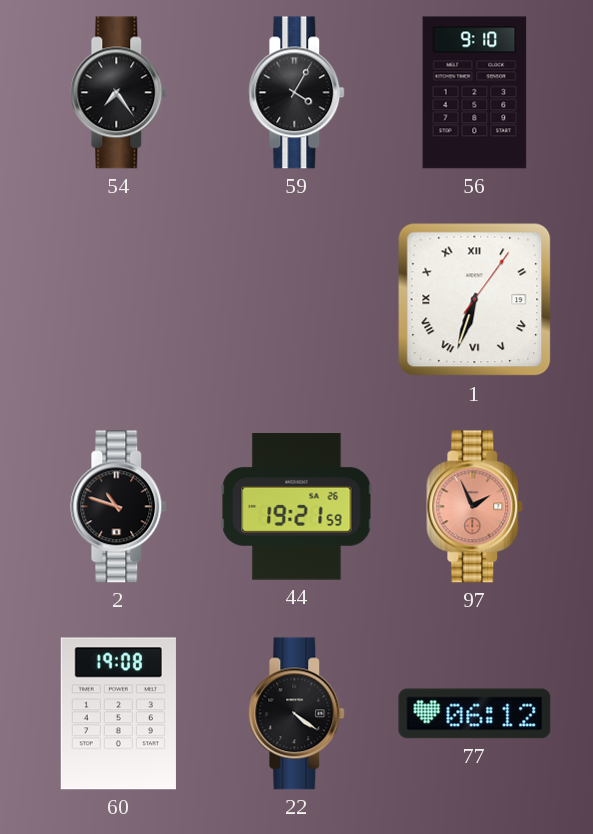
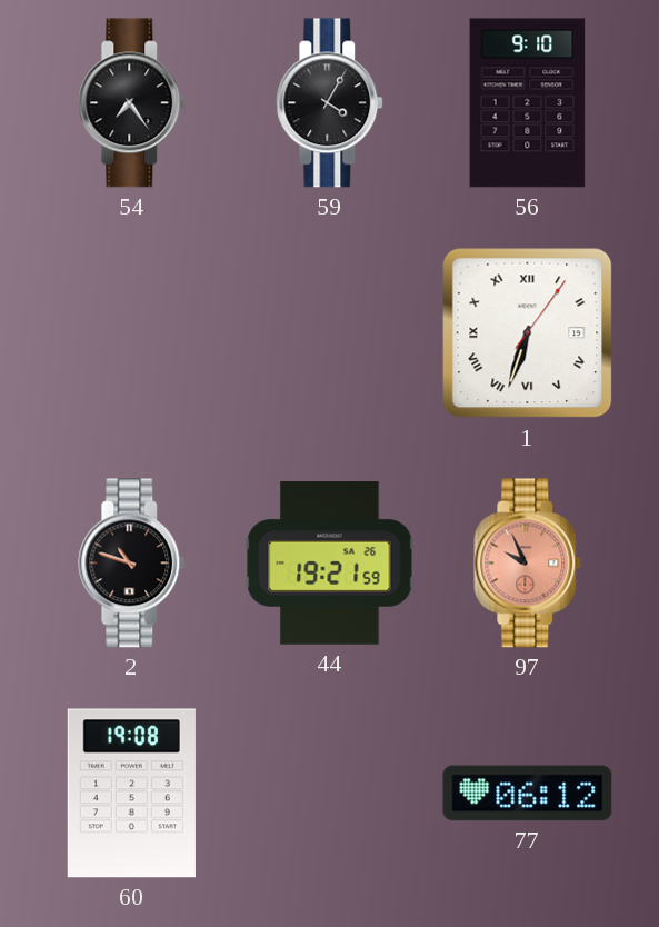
97: 1:56 -> 9:56 (528, 564)
22: 4:21 -> none (297, 714)
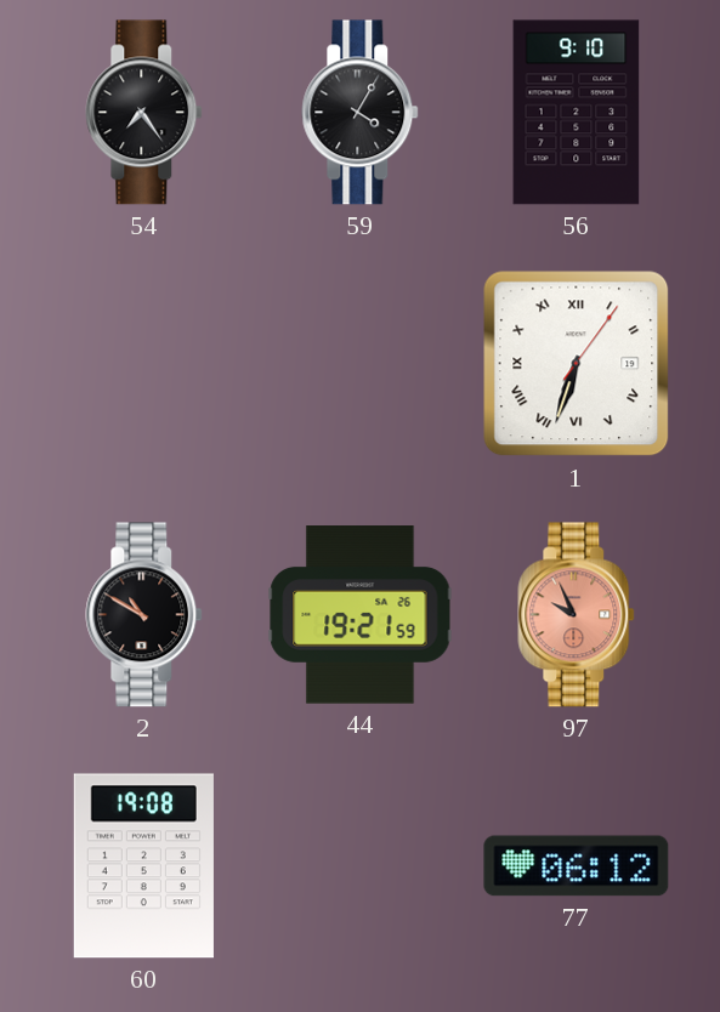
2: 10:48 -> 10:50 (144, 615)
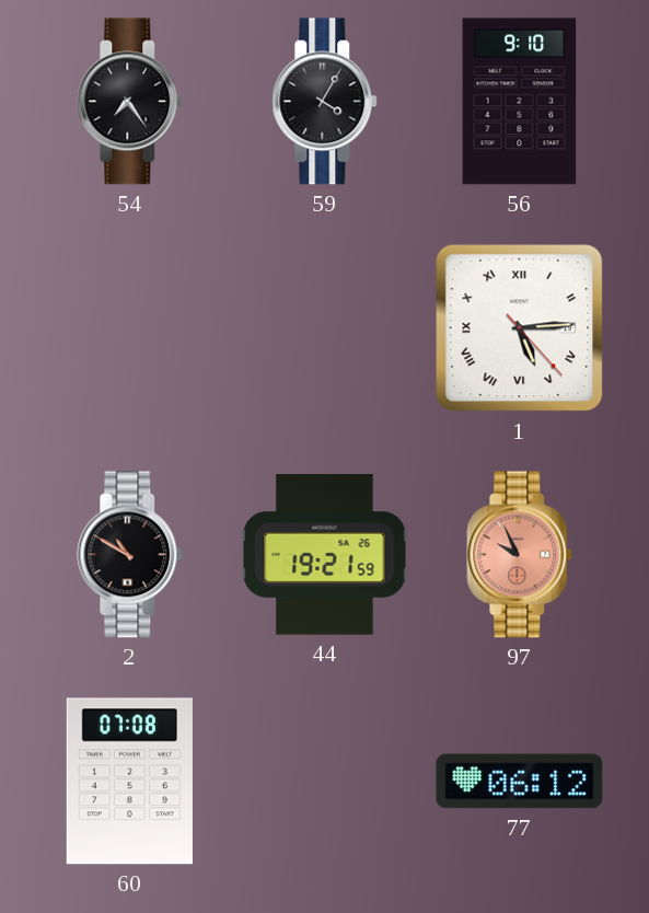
1: 6:33 -> 5:14 (520, 328)
60: 19:08 -> 07:08 (129, 782)
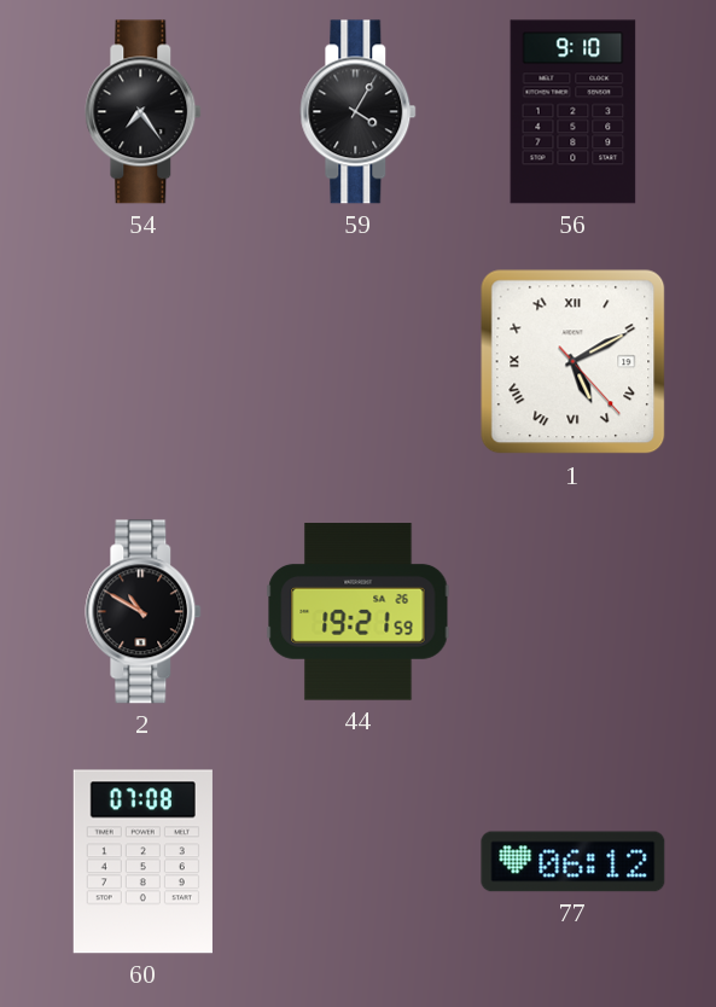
1: 5:14 -> 5:10 (574, 362)
97: 9:56 -> none (520, 555)
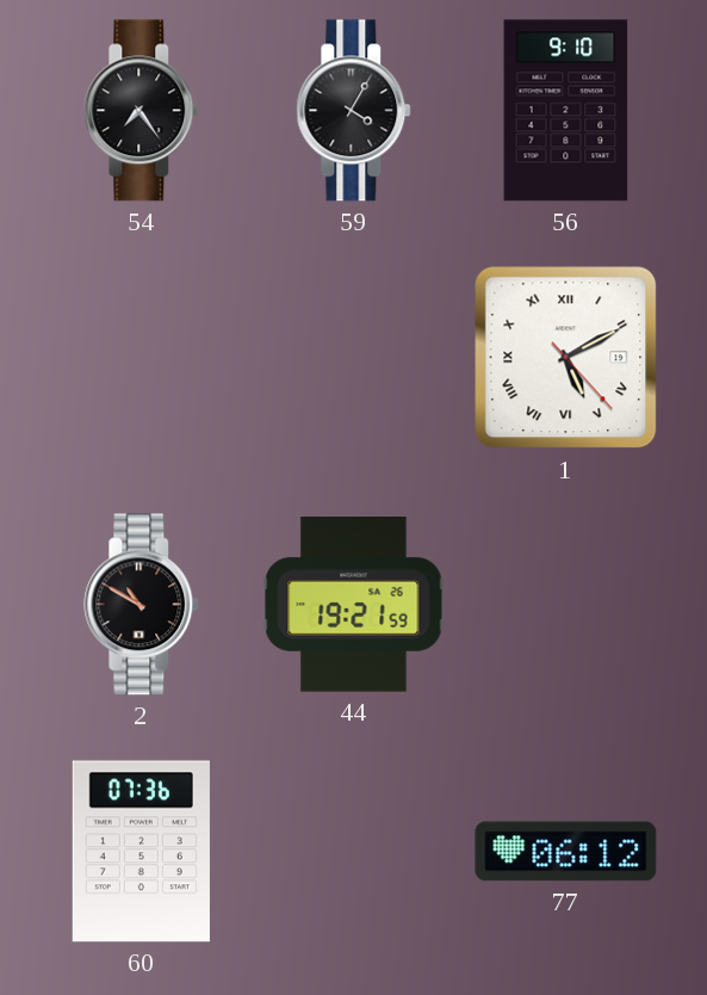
60: 07:08 -> 07:36 (141, 852)
